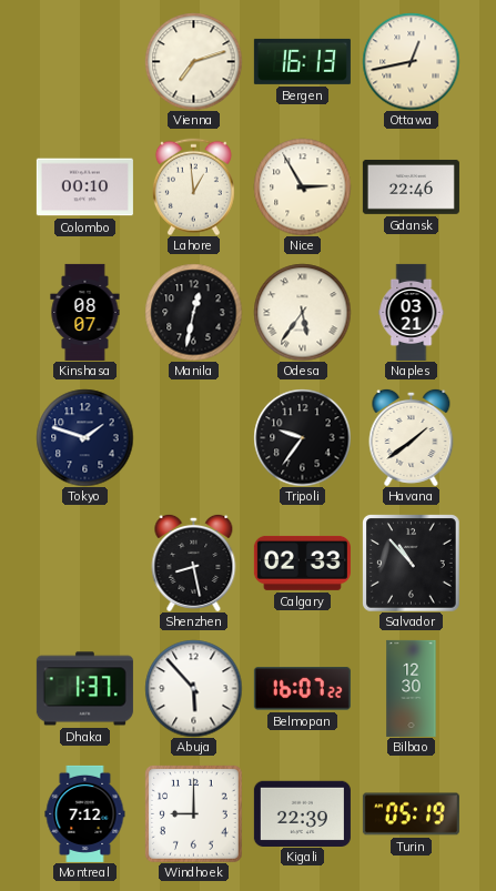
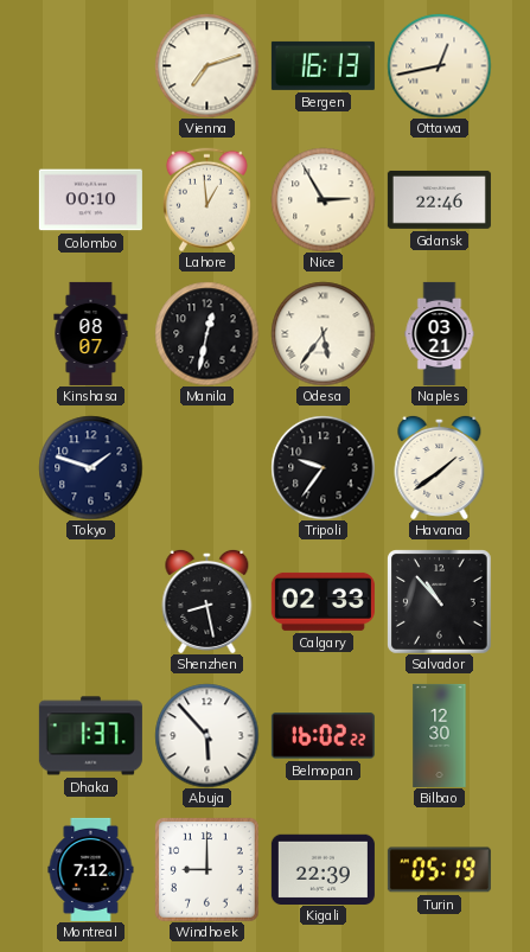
Belmopan: 16:07 -> 16:02 (323, 736)
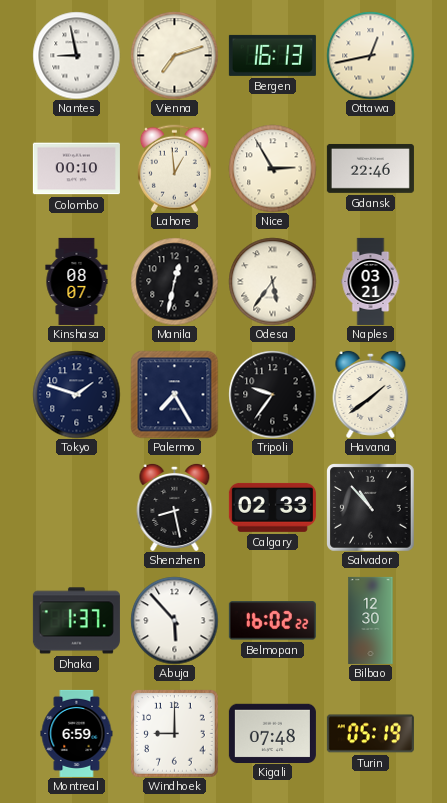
Nantes: none -> 8:58 (76, 55)
Palermo: none -> 7:25 (174, 394)
Montreal: 7:12 -> 6:59 (77, 733)
Kigali: 22:39 -> 07:48 (272, 733)
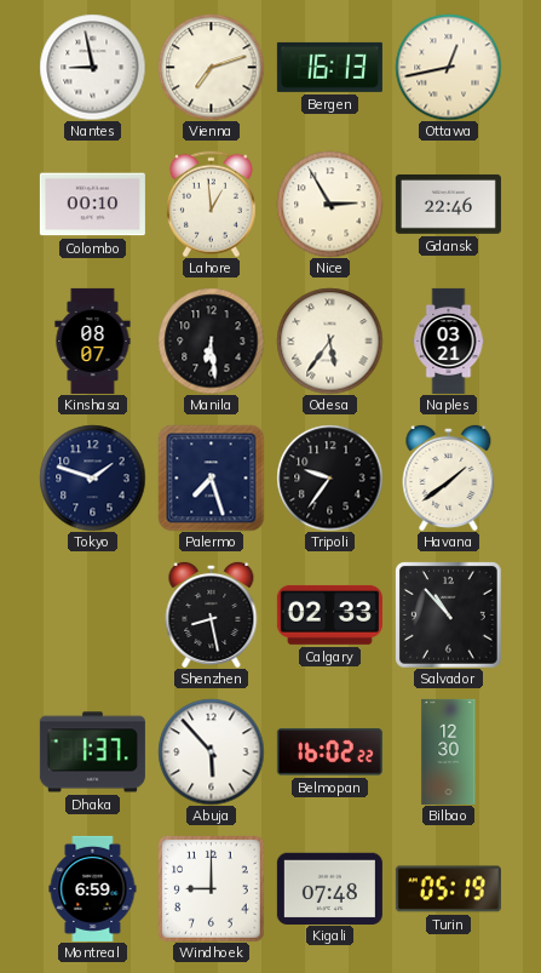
Manila: 12:32 -> 6:29 (211, 340)
Palermo: 7:25 -> 7:27 (211, 477)
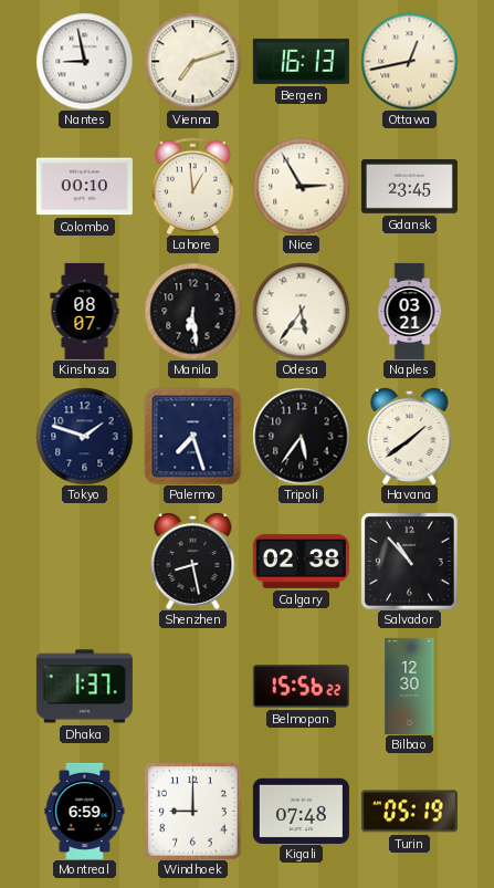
Gdansk: 22:46 -> 23:45 (409, 186)
Tripoli: 9:36 -> 5:36 (301, 436)
Calgary: 02:33 -> 02:38 (301, 561)
Abuja: 5:53 -> none (211, 751)
Belmopan: 16:02 -> 15:56 (301, 687)
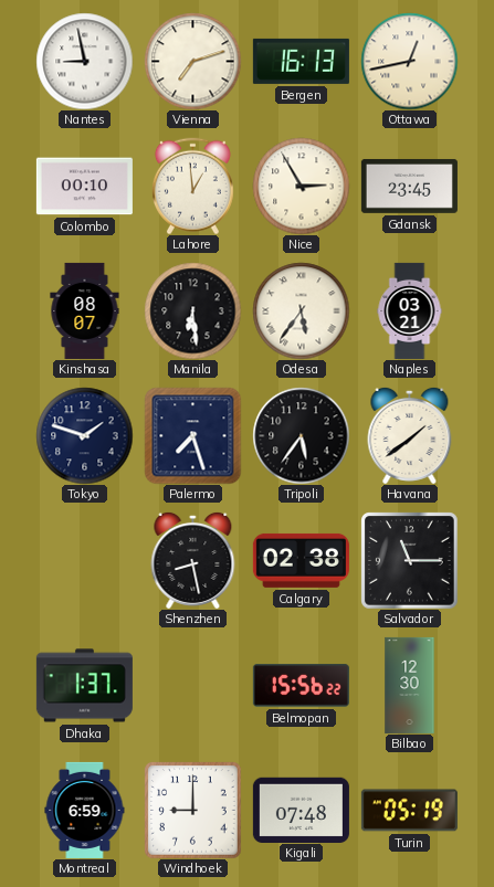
Salvador: 10:53 -> 11:15 (409, 560)
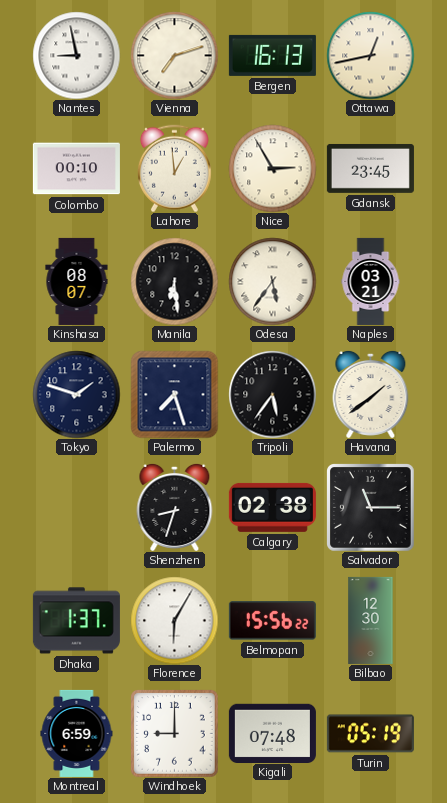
Shenzhen: 8:28 -> 8:33 (175, 507)
Florence: none -> 6:05 (174, 620)
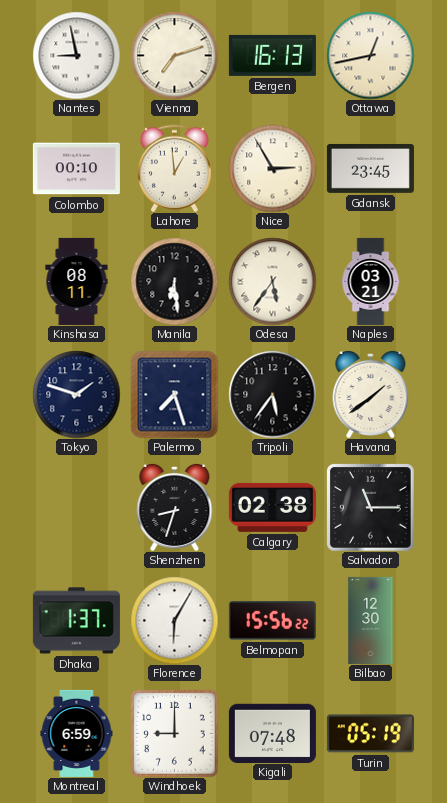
Kinshasa: 08:07 -> 08:11 (77, 281)
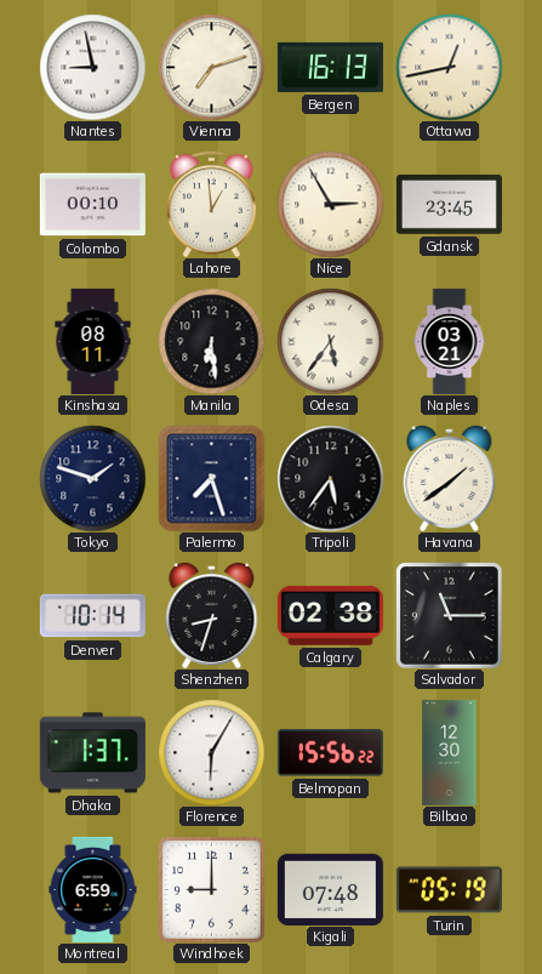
Denver: none -> 10:14 (92, 616)
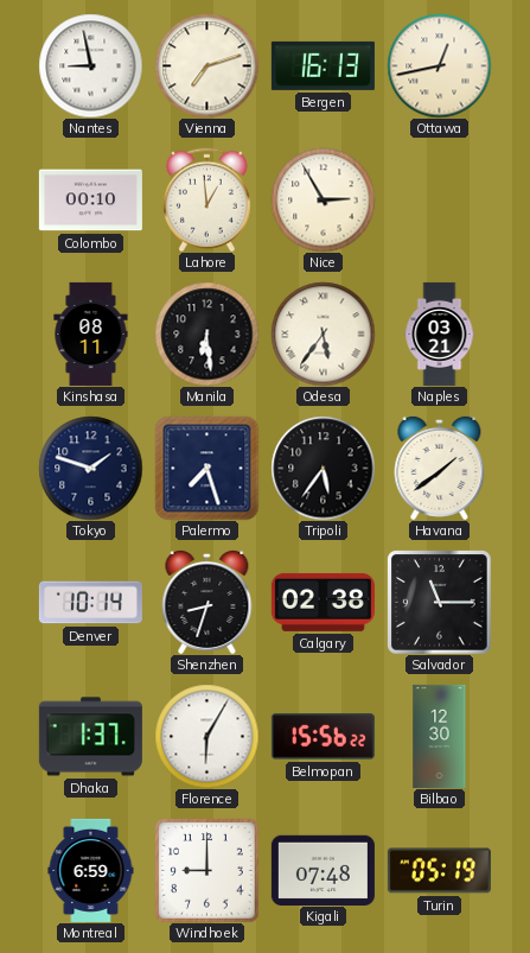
Gdansk: 23:45 -> none (449, 204)
